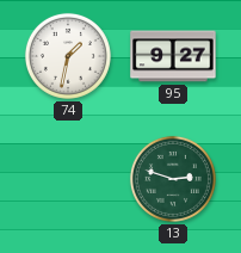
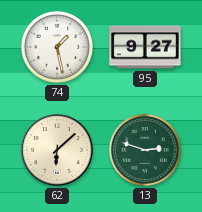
74: 1:32 -> 1:28 (57, 47)
62: none -> 6:08 (57, 150)
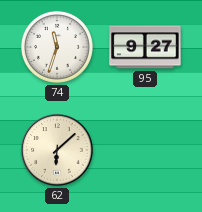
74: 1:28 -> 11:33 (57, 47)
13: 2:48 -> none (145, 150)
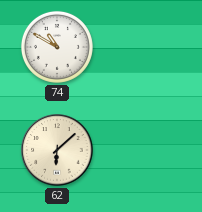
74: 11:33 -> 10:50 (57, 47)
95: 9:27 -> none (145, 47)
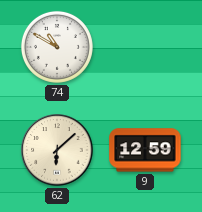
9: none -> 12:59 (145, 150)
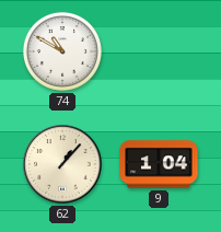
62: 6:08 -> 1:07 (62, 164)
9: 12:59 -> 1:04 (159, 164)
